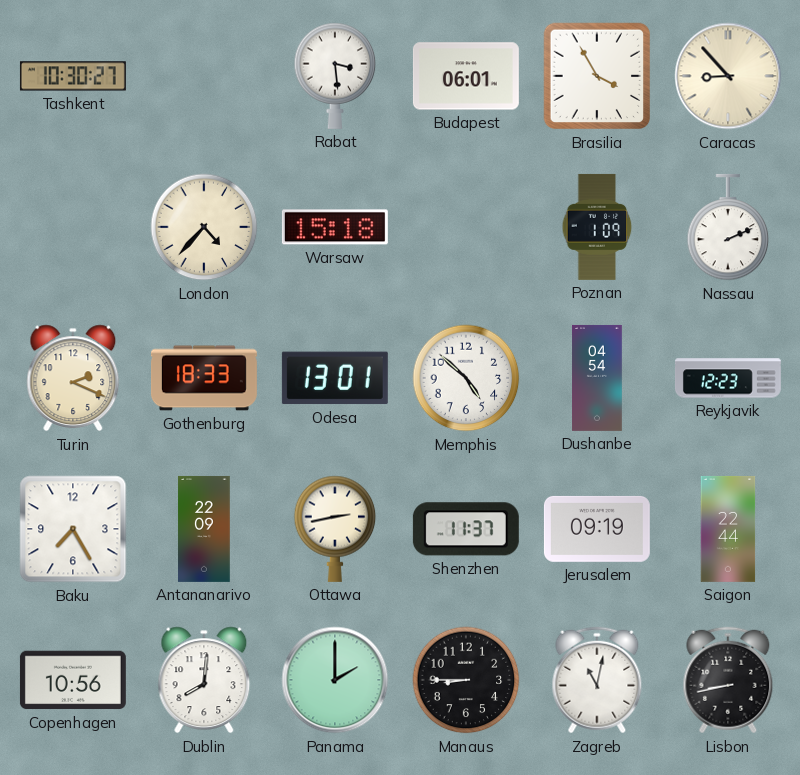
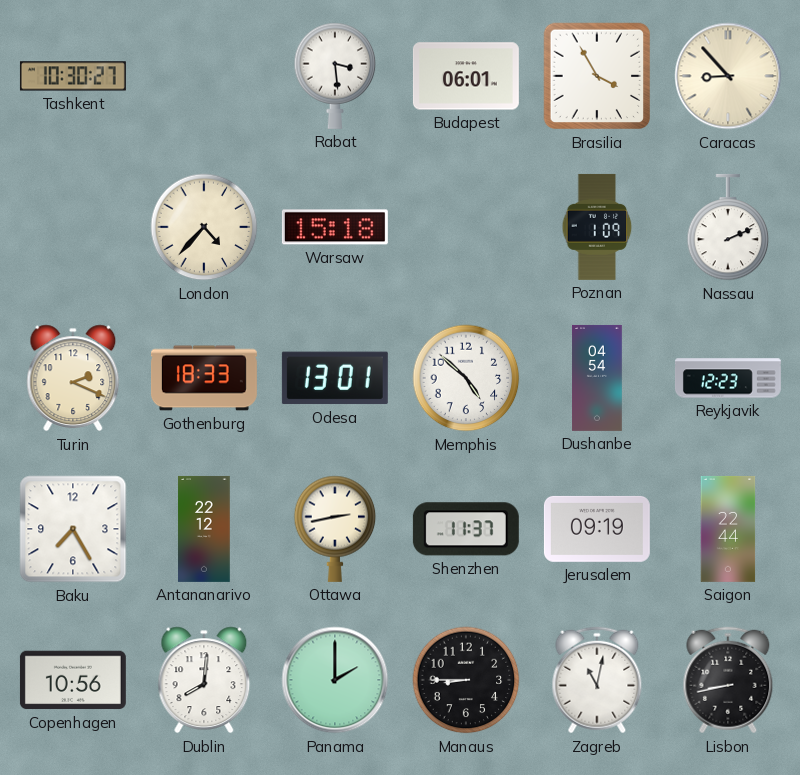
Antananarivo: 22:09 -> 22:12 (204, 529)
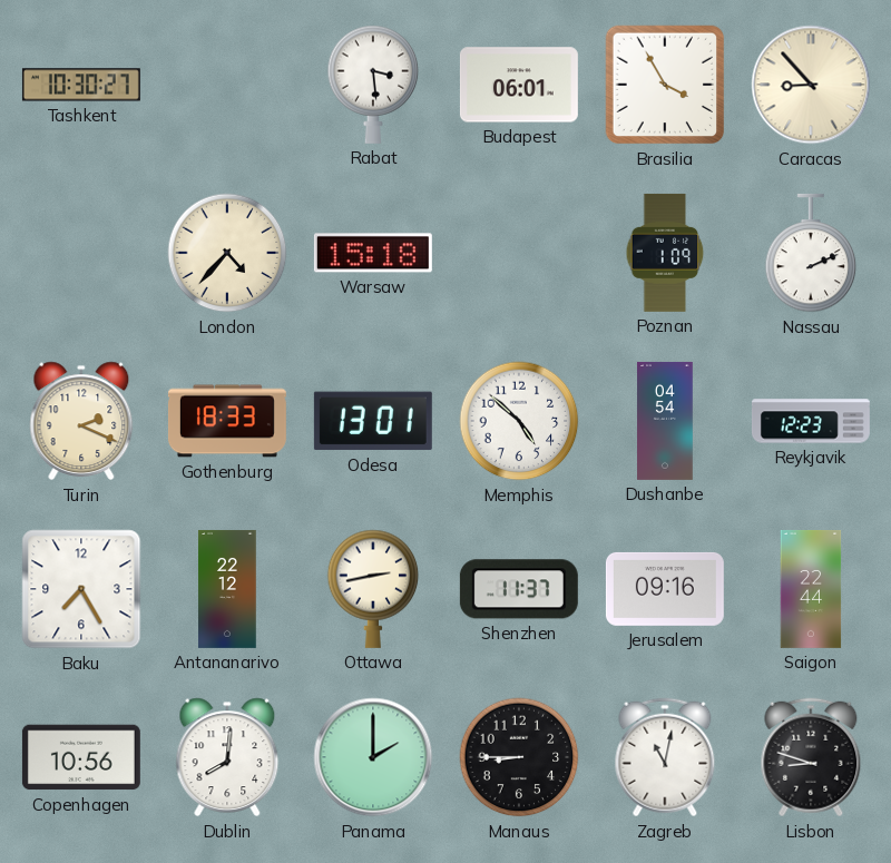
Jerusalem: 09:19 -> 09:16 (665, 589)
Lisbon: 8:43 -> 8:48 (811, 757)
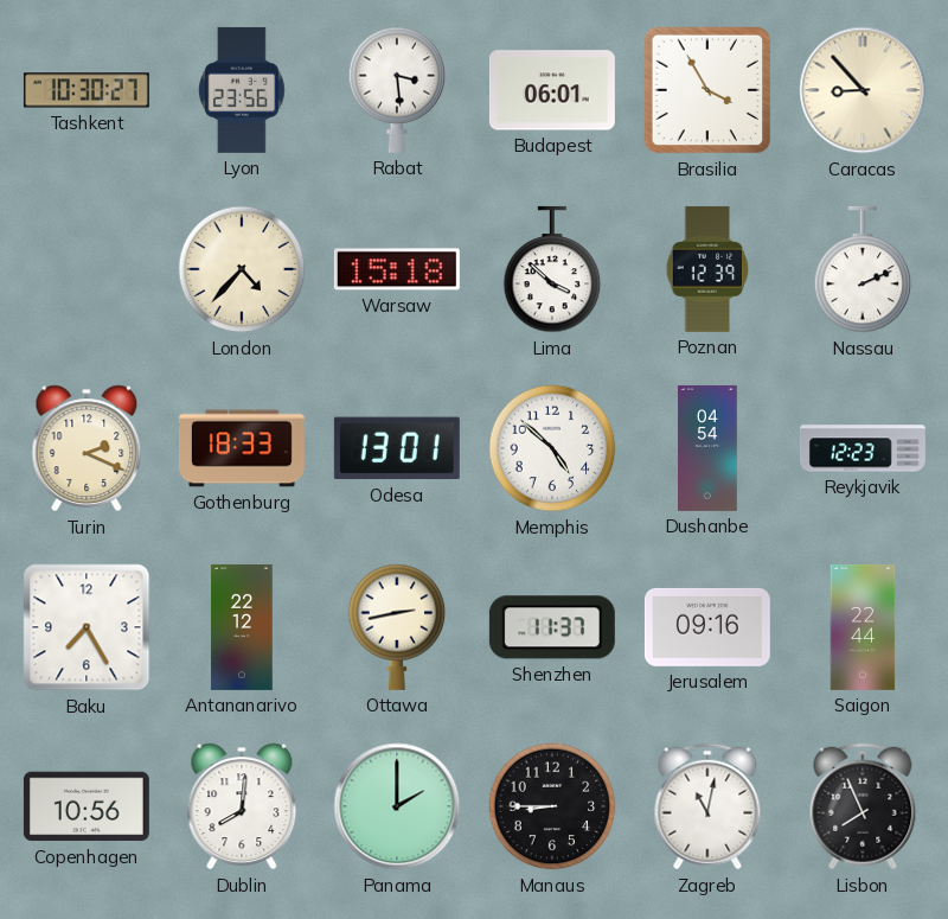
Lyon: none -> 23:56 (243, 90)
Lima: none -> 3:52 (552, 269)
Poznan: 1:09 -> 12:39 (707, 269)
Lisbon: 8:48 -> 7:56 (863, 806)
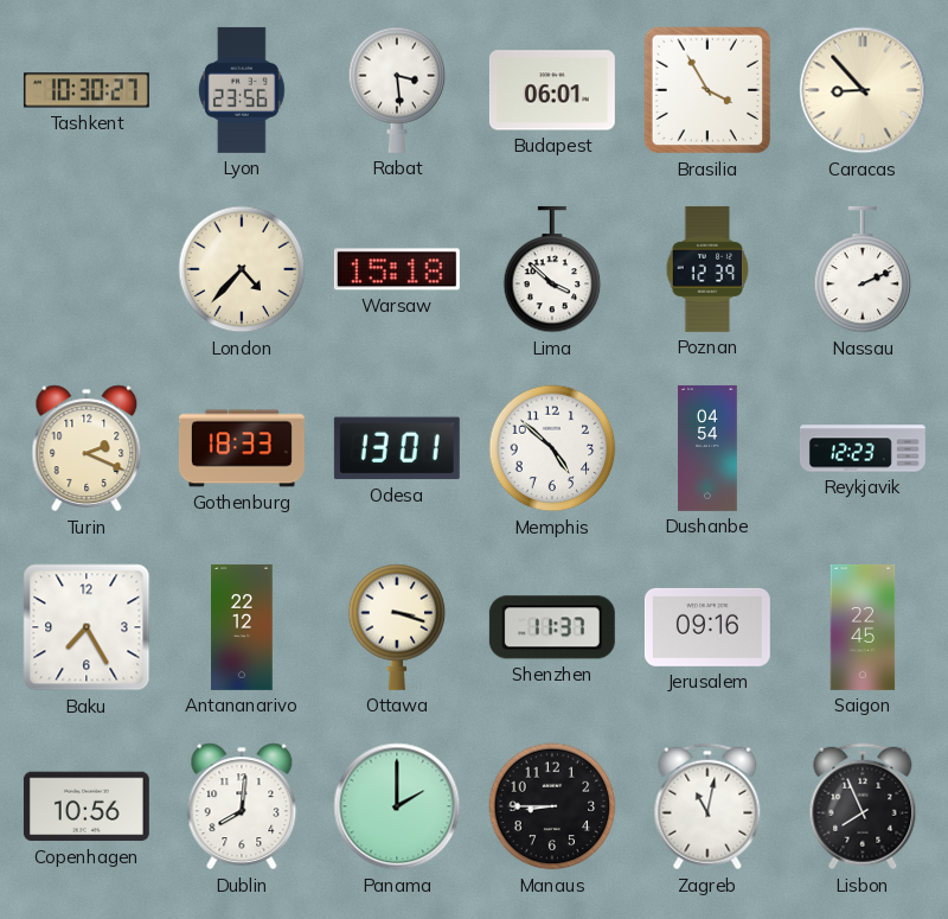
Ottawa: 2:43 -> 3:18 (397, 627)
Saigon: 22:44 -> 22:45 (863, 627)
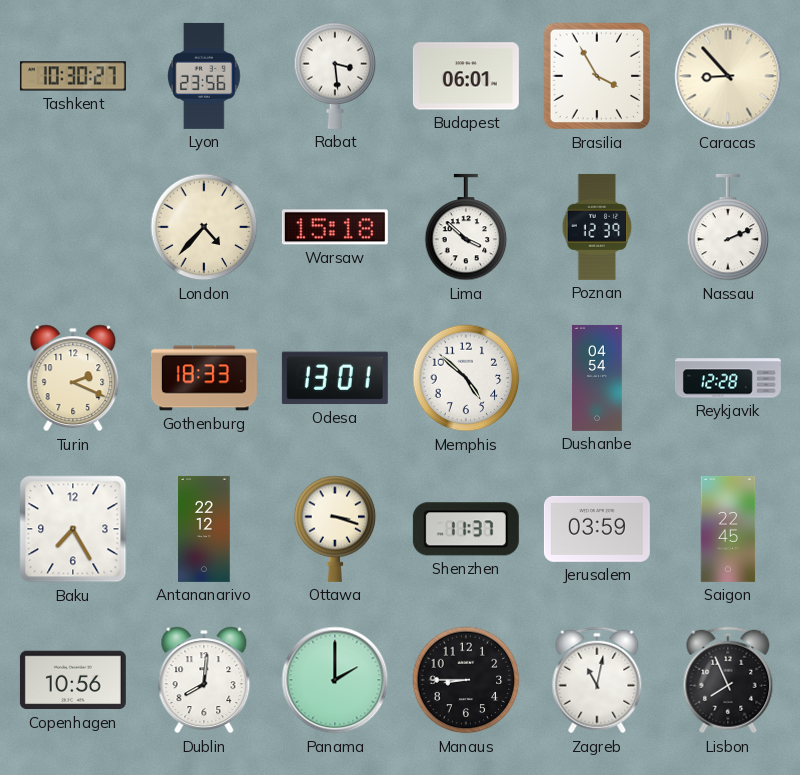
Reykjavik: 12:23 -> 12:28 (728, 378)
Jerusalem: 09:16 -> 03:59 (597, 529)
